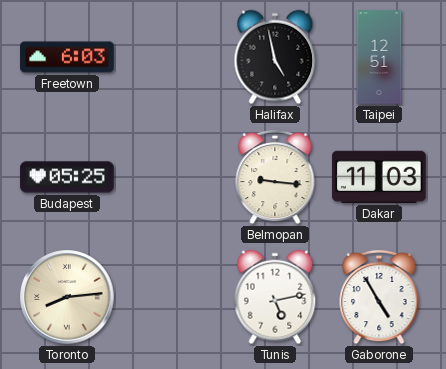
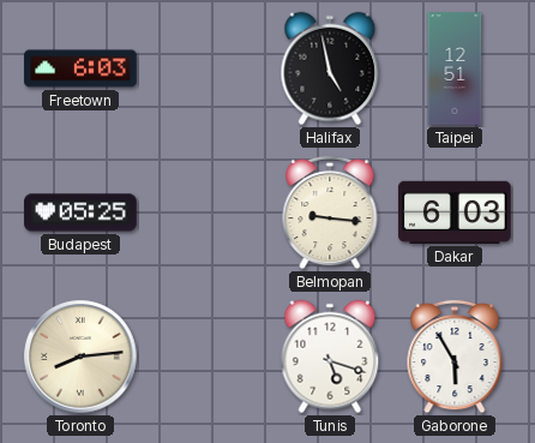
Dakar: 11:03 -> 6:03 (455, 212)
Tunis: 5:13 -> 5:18 (330, 357)
Gaborone: 4:55 -> 5:55 (455, 357)
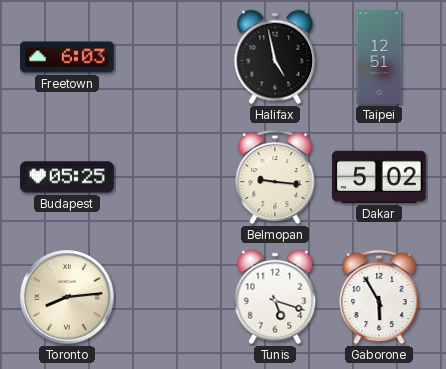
Dakar: 6:03 -> 5:02 (379, 177)
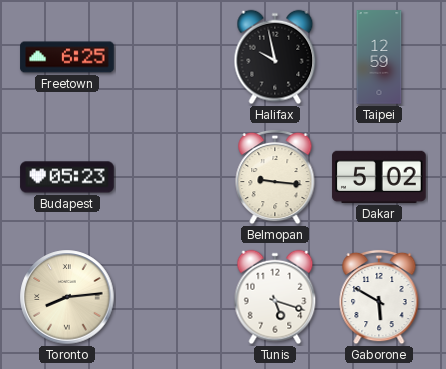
Freetown: 6:03 -> 6:25 (67, 57)
Halifax: 4:58 -> 9:58 (275, 57)
Taipei: 12:51 -> 12:59 (379, 57)
Budapest: 05:25 -> 05:23 (67, 177)
Gaborone: 5:55 -> 5:50 (379, 297)
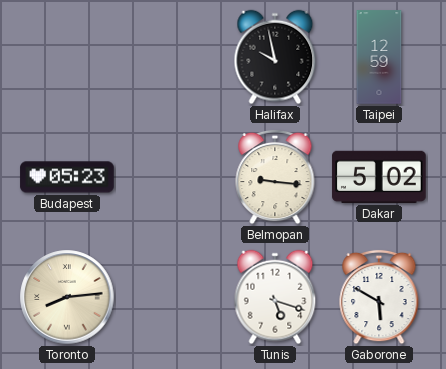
Freetown: 6:25 -> none (67, 57)
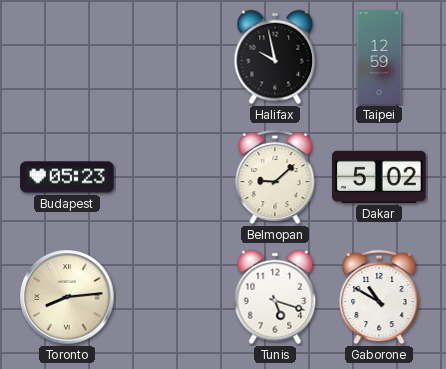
Belmopan: 9:16 -> 9:08 (275, 177)
Gaborone: 5:50 -> 10:50 (379, 297)
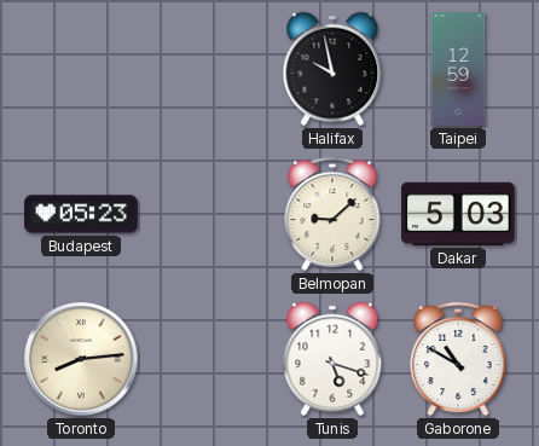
Dakar: 5:02 -> 5:03 (458, 214)
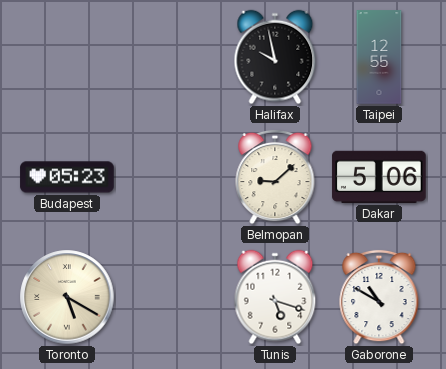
Taipei: 12:59 -> 12:55 (379, 57)
Dakar: 5:03 -> 5:06 (379, 177)
Toronto: 8:14 -> 5:20 (67, 297)
